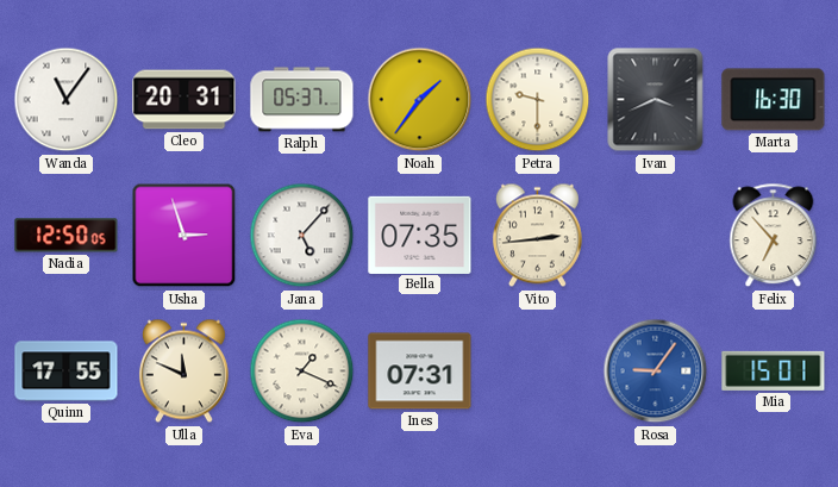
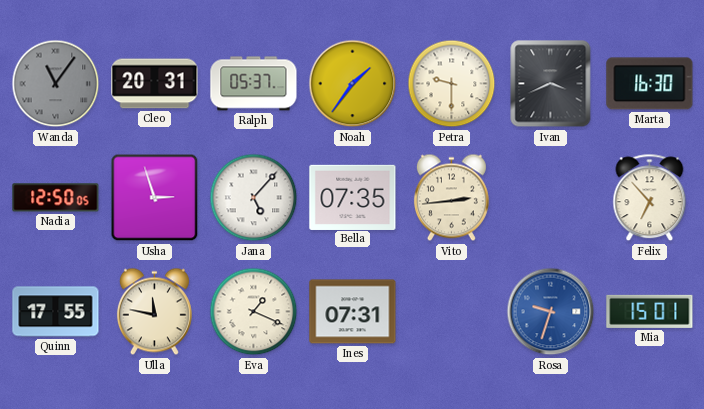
Wanda dial: white -> grey (56, 84)
Ulla: 11:49 -> 11:47 (154, 312)
Rosa: 9:06 -> 9:33 (551, 312)
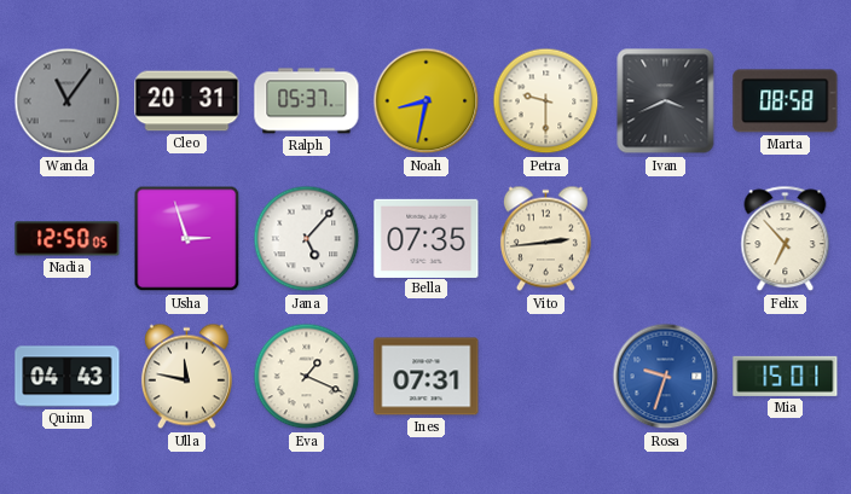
Noah: 1:36 -> 8:32 (427, 101)
Marta: 16:30 -> 08:58 (786, 101)
Quinn: 17:55 -> 04:43 (68, 377)
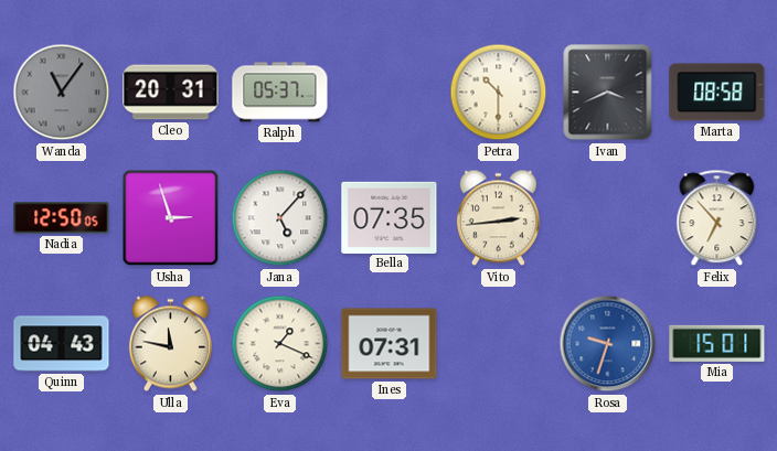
Noah: 8:32 -> none (427, 101)
Petra: 9:30 -> 10:30 (499, 93)
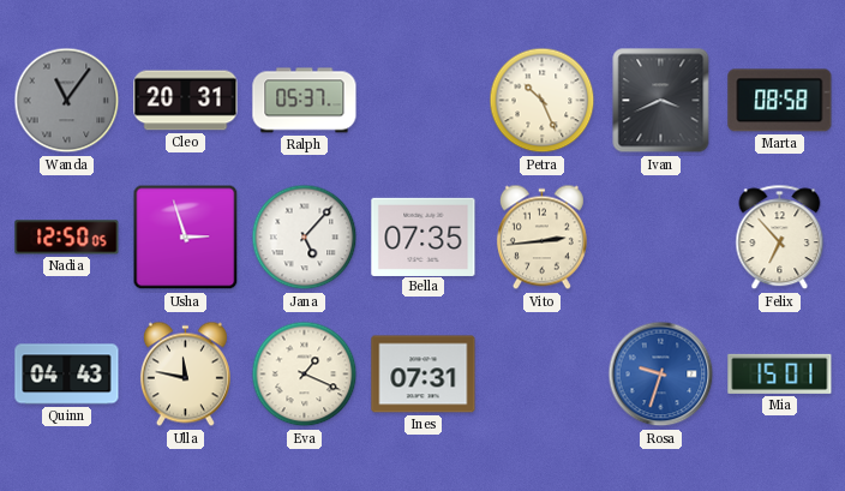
Petra: 10:30 -> 10:26 (543, 101)
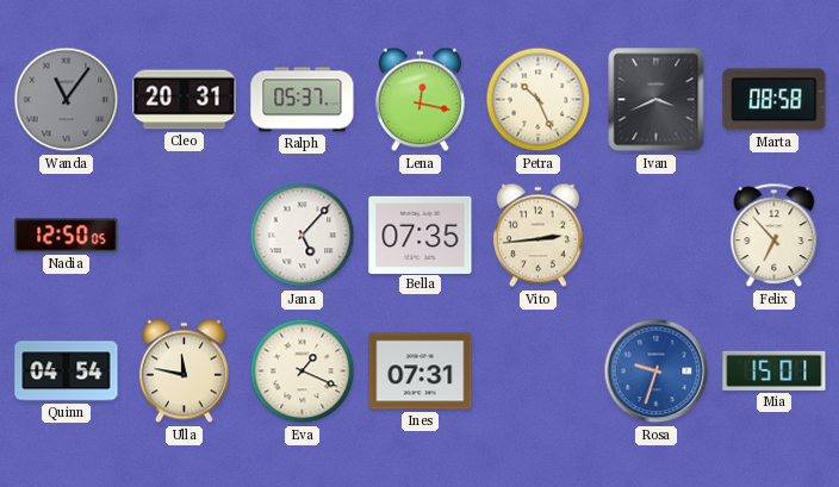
Lena: none -> 12:17 (419, 100)
Usha: 2:57 -> none (186, 238)
Quinn: 04:43 -> 04:54 (67, 372)
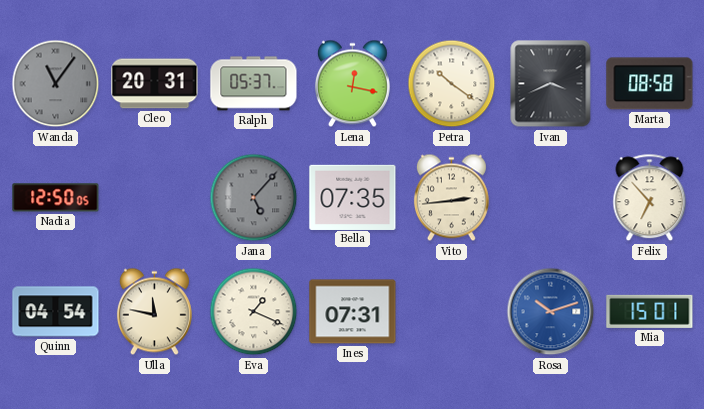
Petra: 10:26 -> 10:21 (452, 84)
Jana dial: white -> grey (254, 198)
Rosa: 9:33 -> 10:12 (551, 312)
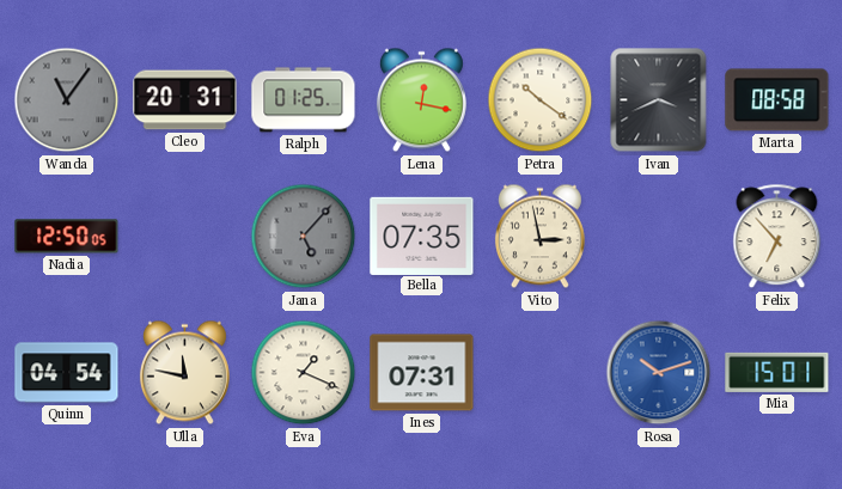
Ralph: 05:37 -> 01:25 (304, 100)
Vito: 2:44 -> 2:58 (539, 237)
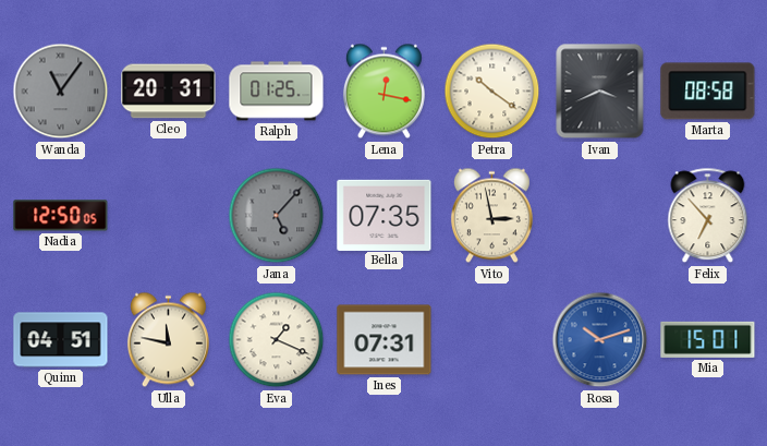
Quinn: 04:54 -> 04:51 (61, 340)
